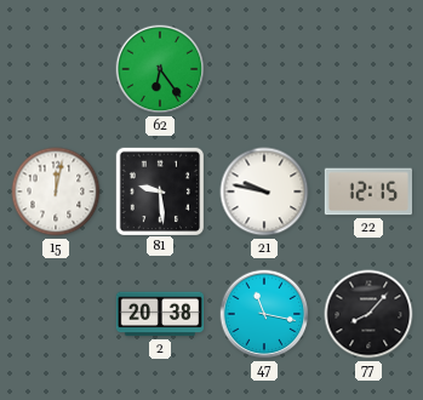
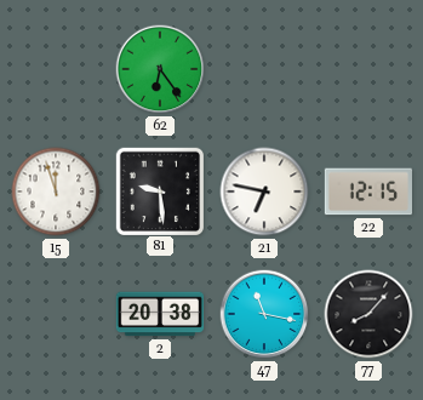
15: 12:02 -> 11:57 (56, 192)
21: 9:47 -> 6:47 (264, 192)
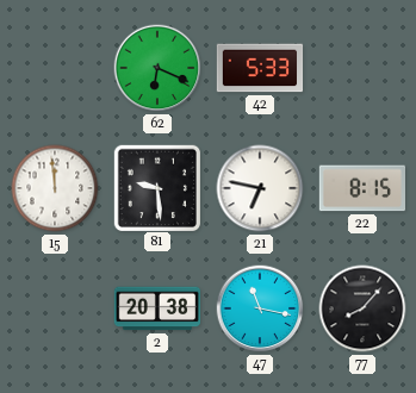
62: 6:24 -> 6:19 (157, 68)
42: none -> 5:33 (260, 68)
15: 11:57 -> 11:59 (55, 188)
22: 12:15 -> 8:15 (361, 188)
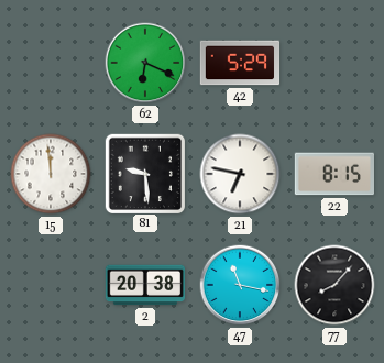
42: 5:33 -> 5:29 (240, 63)
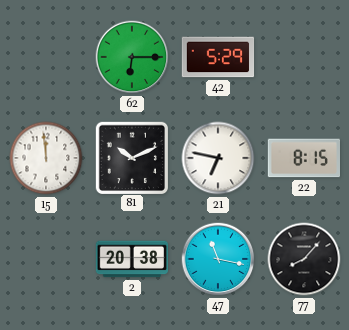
62: 6:19 -> 6:15 (132, 57)
81: 9:29 -> 10:11 (131, 157)
